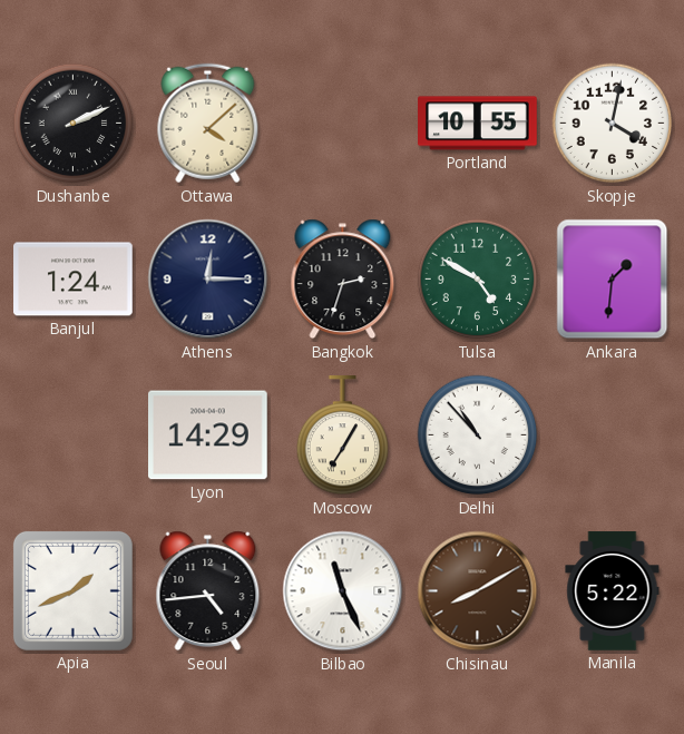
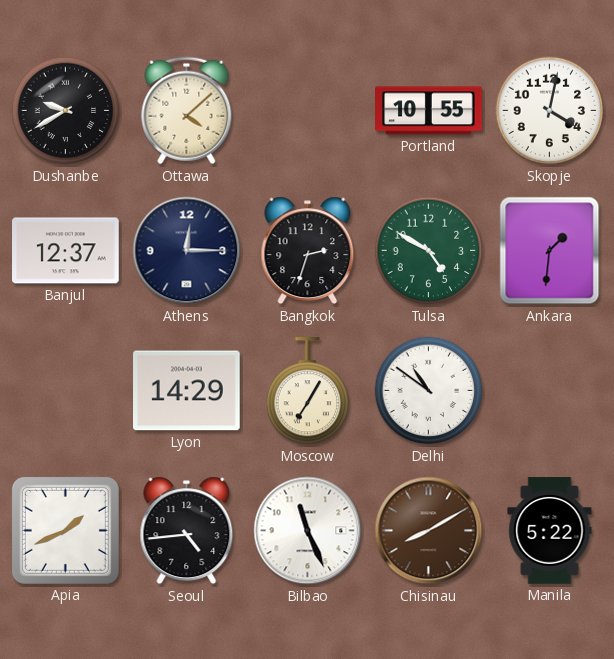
Dushanbe: 2:11 -> 9:40 (66, 111)
Banjul: 1:24 -> 12:37 (66, 251)
Delhi: 10:53 -> 10:51 (429, 391)
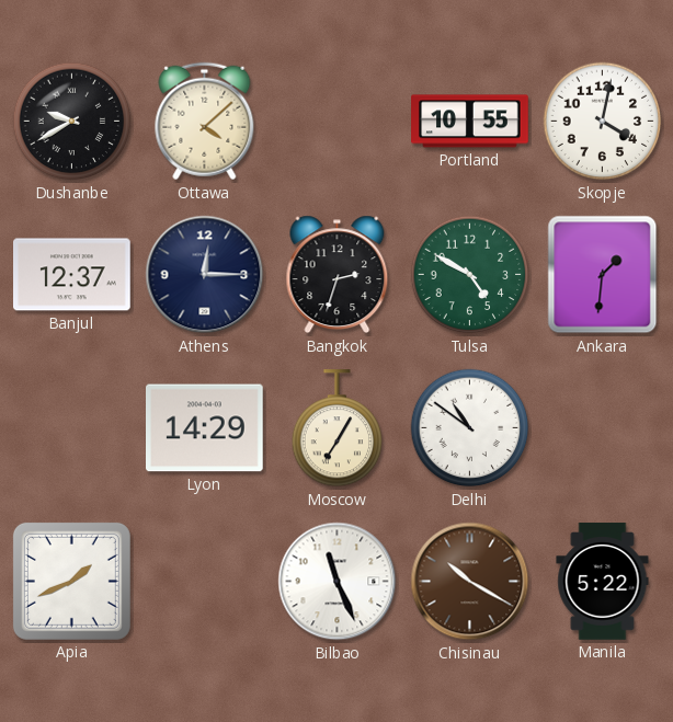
Seoul: 4:44 -> none (187, 531)
Chisinau: 8:10 -> 10:20 (470, 582)
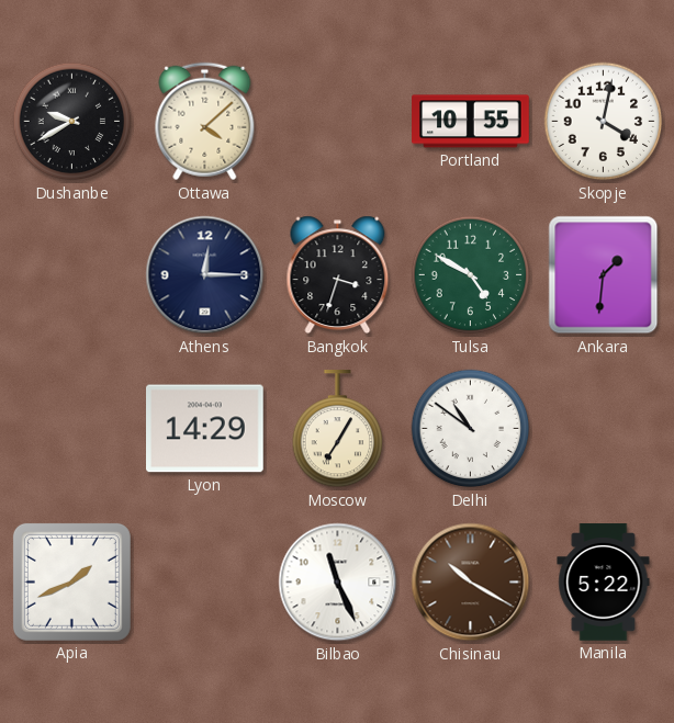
Banjul: 12:37 -> none (72, 275)
Bangkok: 2:33 -> 3:33 (338, 275)
